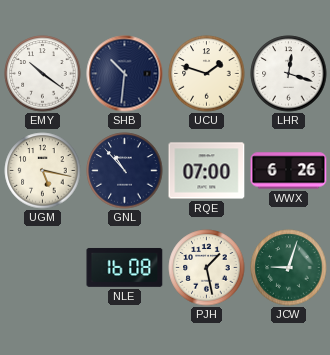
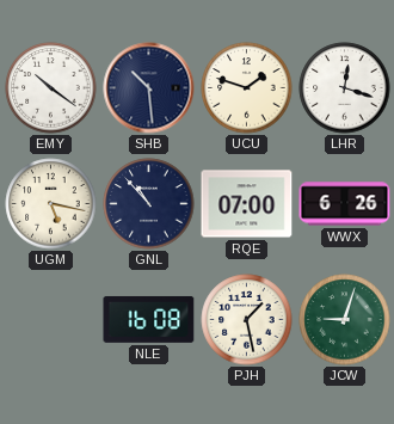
SHB: 10:31 -> 10:29 (149, 88)
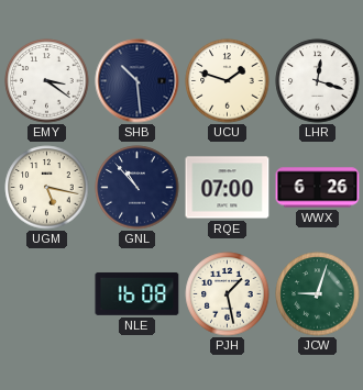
EMY: 10:21 -> 3:21 (47, 81)
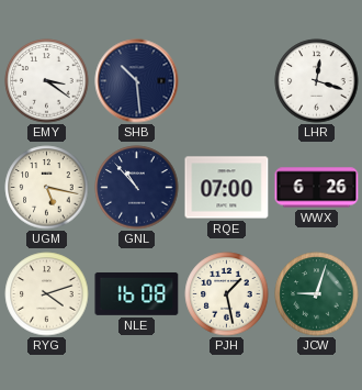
UCU: 1:48 -> none (228, 81)
RYG: none -> 4:12 (47, 294)
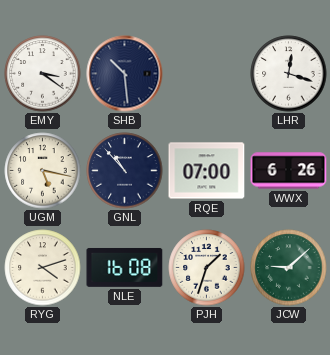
PJH: 1:28 -> 1:33 (207, 268)
JCW: 9:03 -> 9:08 (289, 268)
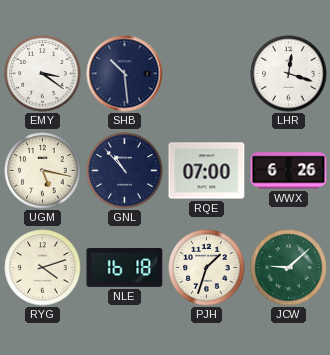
NLE: 16:08 -> 16:18 (125, 267)
